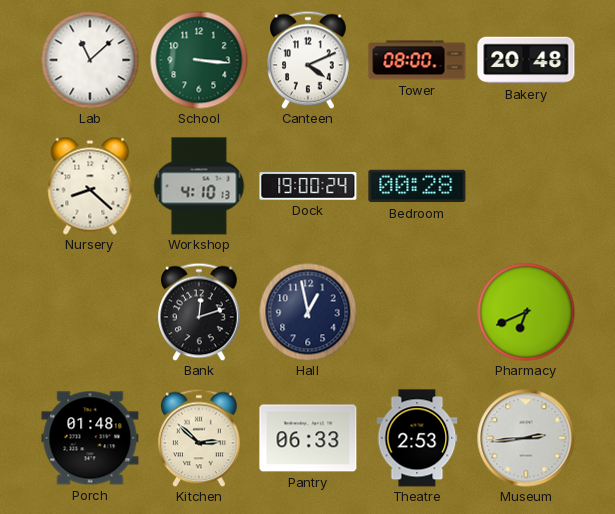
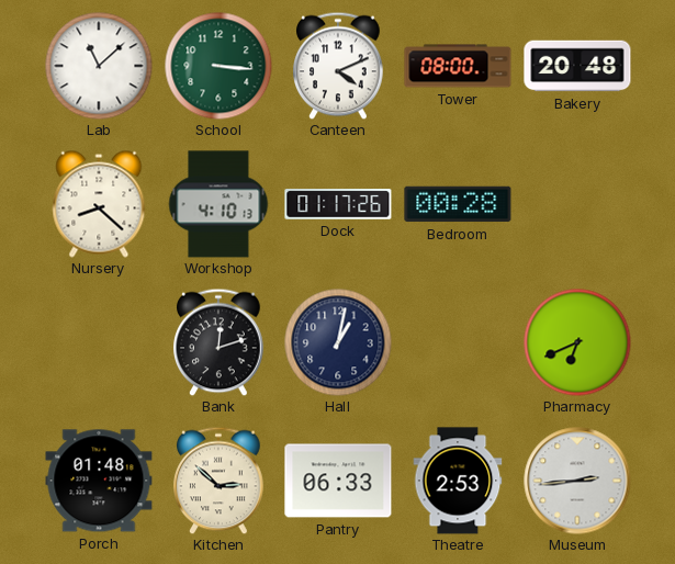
Dock: 19:00 -> 01:17 (338, 204)
Hall: 12:58 -> 1:02 (338, 342)
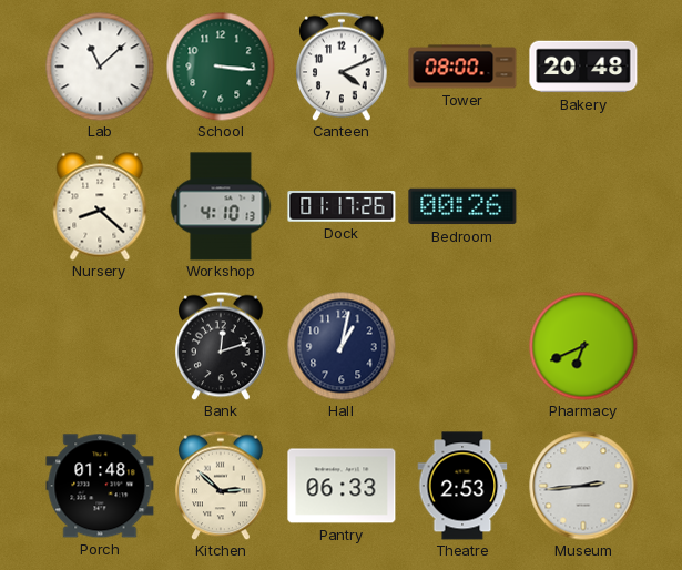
Bedroom: 00:28 -> 00:26 (462, 206)
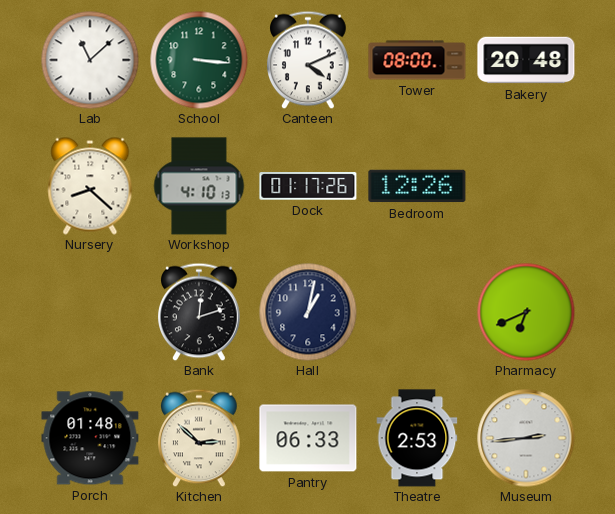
Bedroom: 00:26 -> 12:26 (417, 186)
